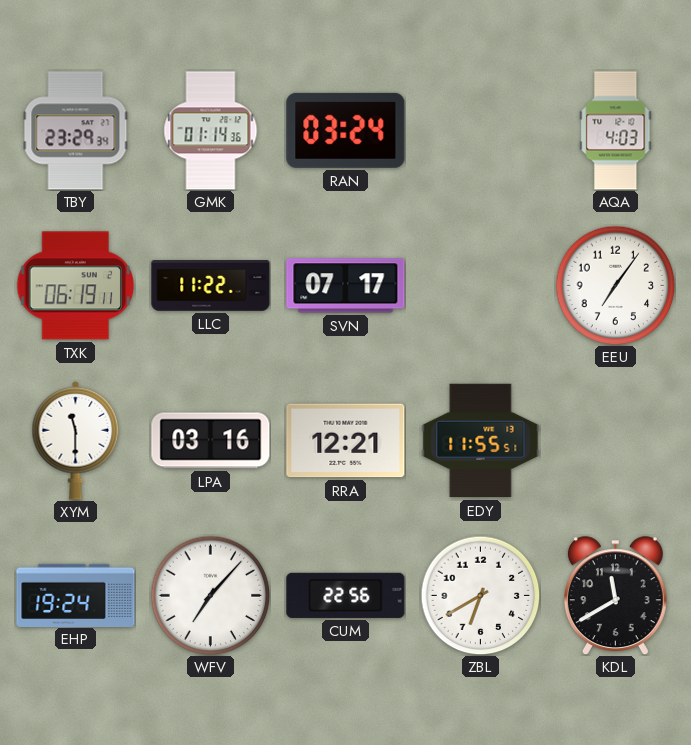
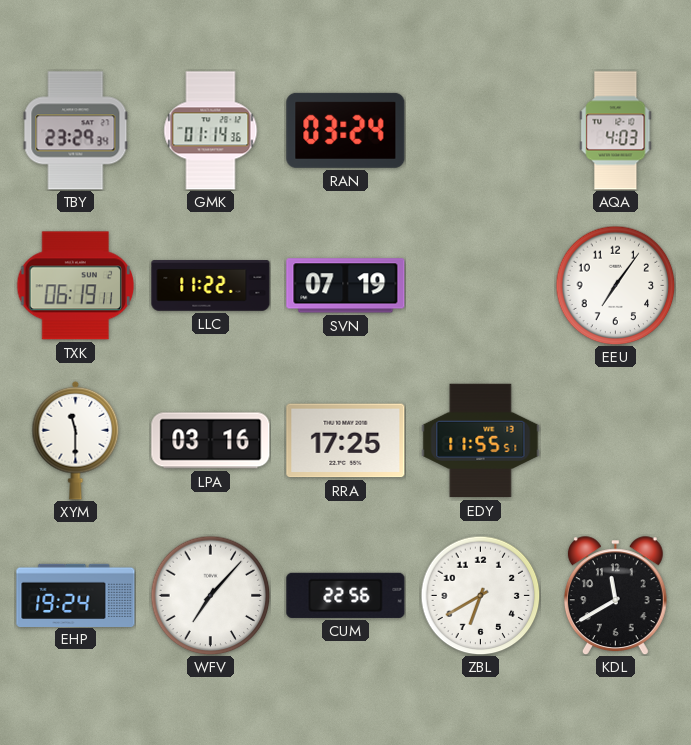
SVN: 07:17 -> 07:19 (346, 286)
RRA: 12:21 -> 17:25 (346, 441)
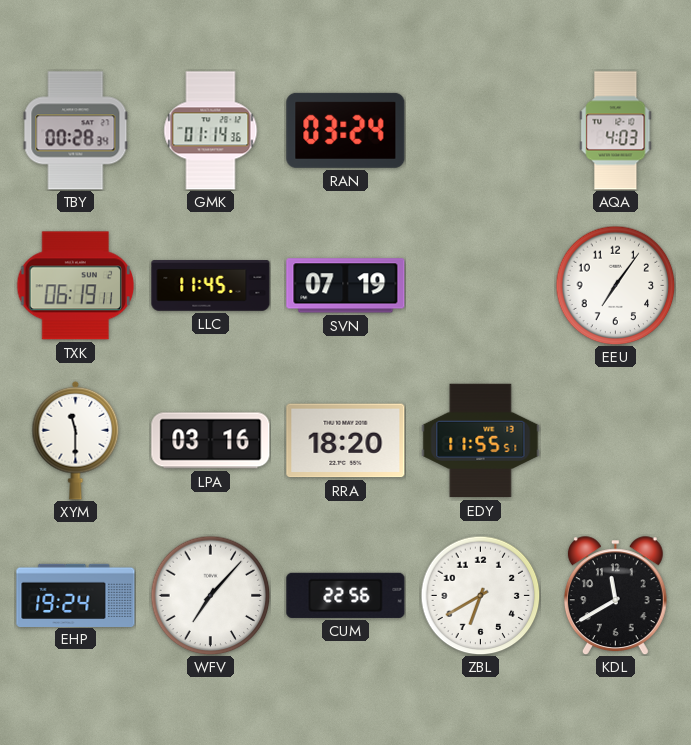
TBY: 23:29 -> 00:28 (76, 131)
LLC: 11:22 -> 11:45 (211, 286)
RRA: 17:25 -> 18:20 (346, 441)
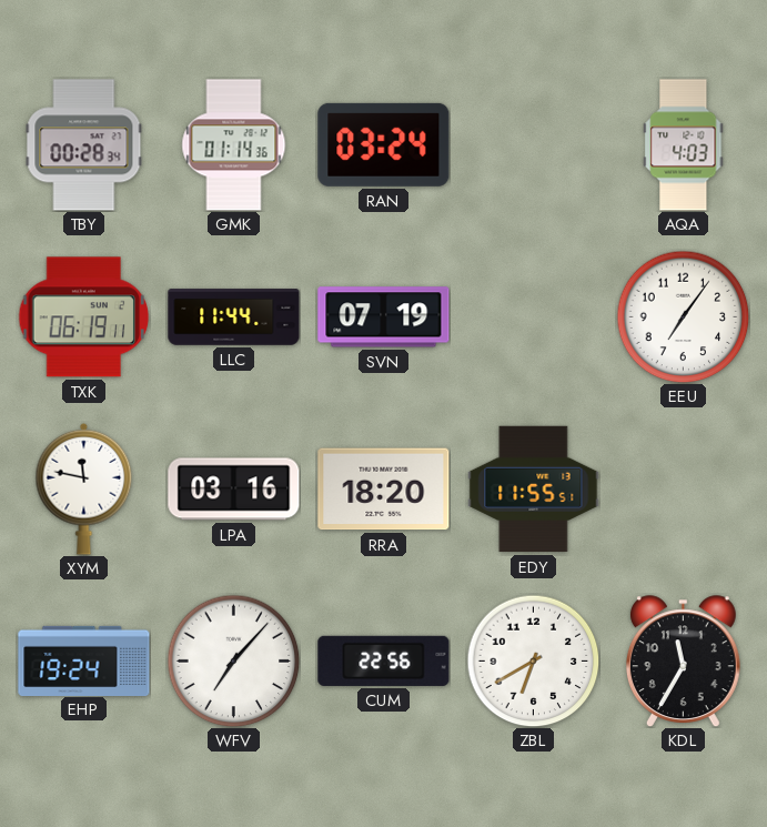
LLC: 11:45 -> 11:44 (234, 317)
XYM: 11:30 -> 11:47 (84, 488)
KDL: 11:40 -> 11:35 (683, 662)
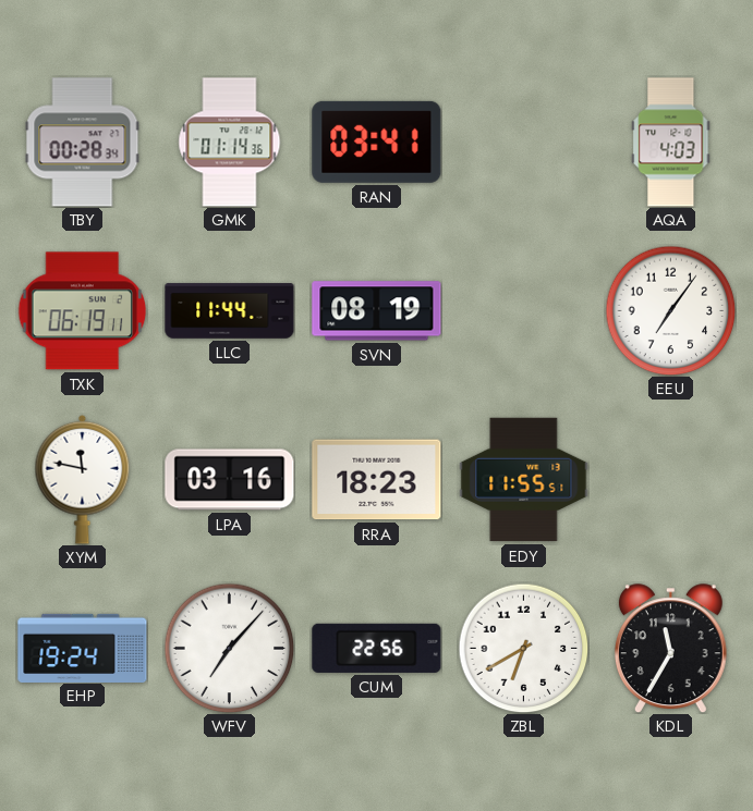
RAN: 03:24 -> 03:41 (377, 142)
SVN: 07:19 -> 08:19 (377, 311)
RRA: 18:20 -> 18:23 (377, 480)
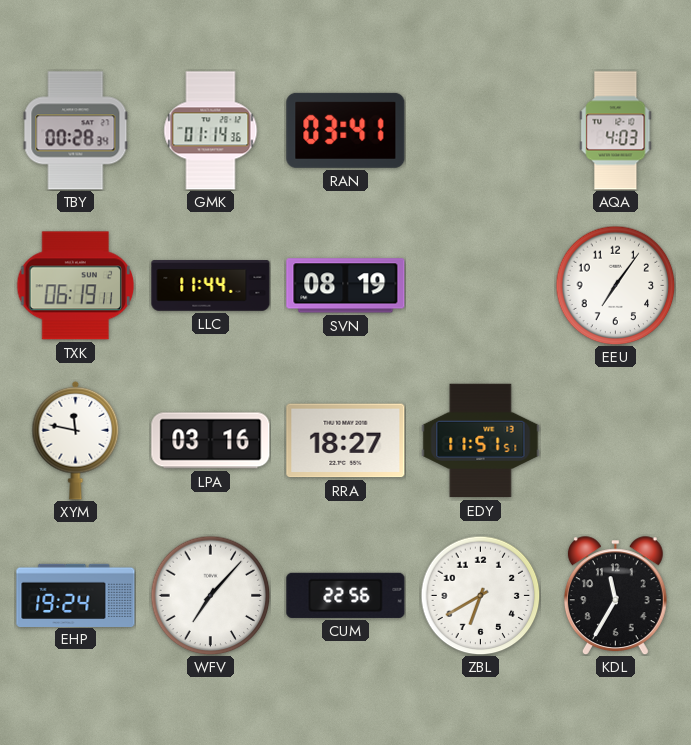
RRA: 18:23 -> 18:27 (346, 441)
EDY: 11:55 -> 11:51 (481, 441)
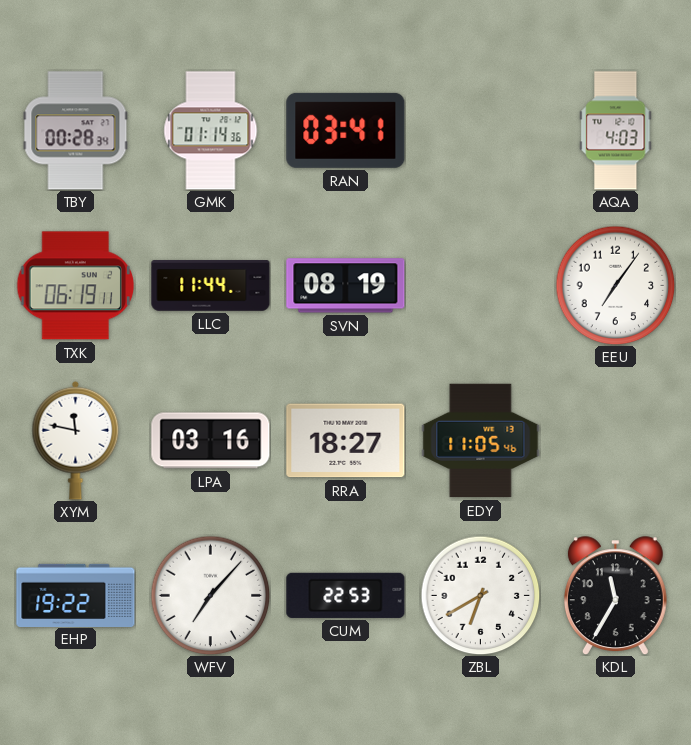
EDY: 11:51 -> 11:05 (481, 441)
EHP: 19:24 -> 19:22 (76, 595)
CUM: 22:56 -> 22:53 (346, 595)
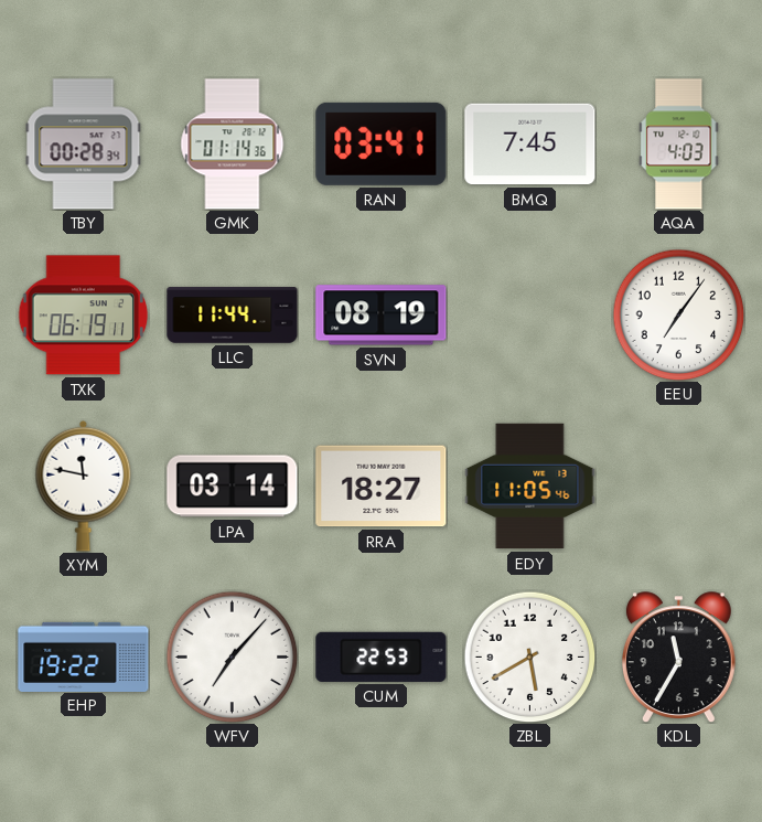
BMQ: none -> 7:45 (530, 145)
LPA: 03:16 -> 03:14 (233, 487)
ZBL: 6:40 -> 5:40 (529, 656)
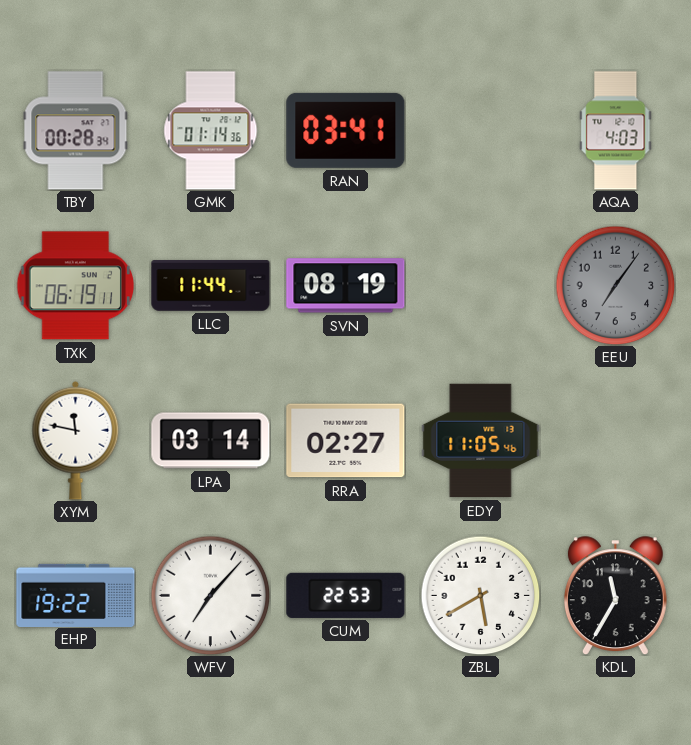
BMQ: 7:45 -> none (530, 145)
EEU dial: white -> grey (615, 285)
RRA: 18:27 -> 02:27 (346, 441)
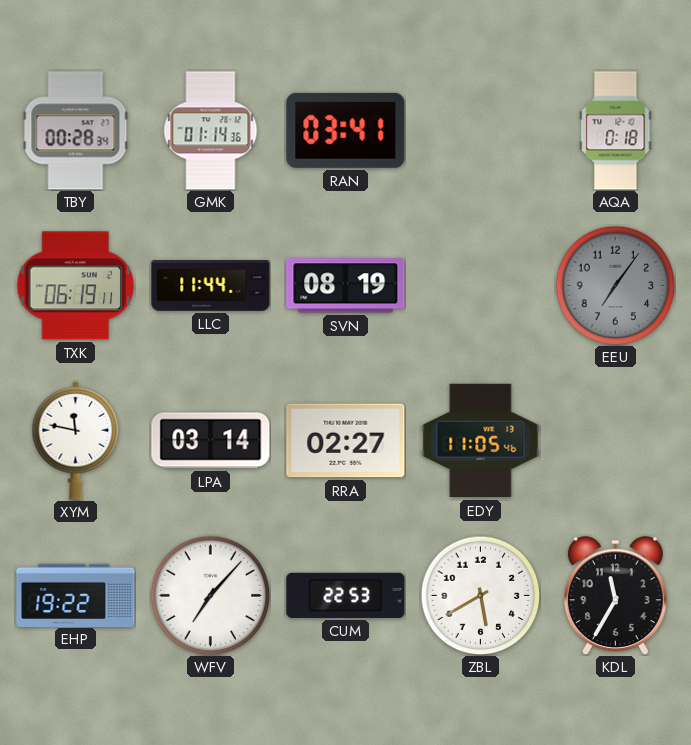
AQA: 4:03 -> 0:18 (616, 131)
